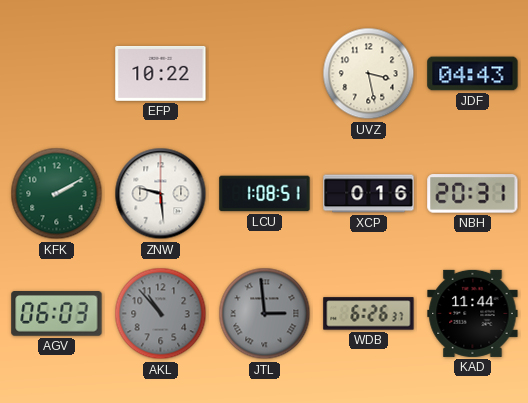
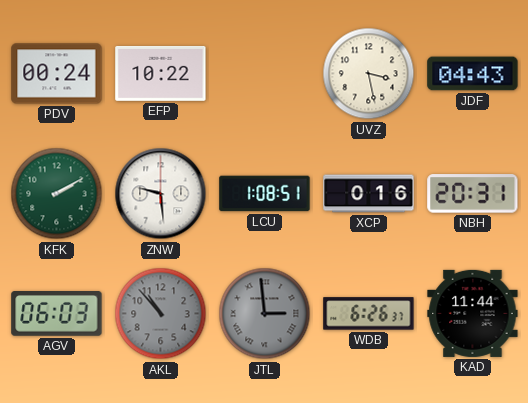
PDV: none -> 00:24 (57, 74)
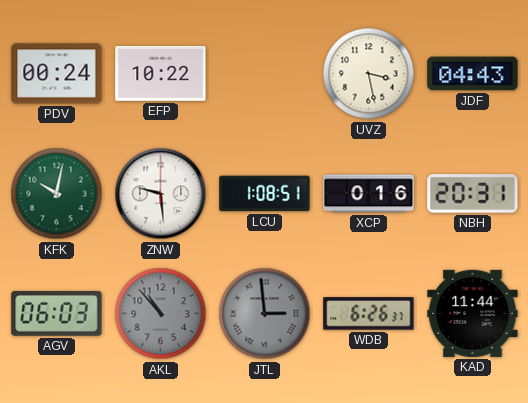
KFK: 2:10 -> 10:02 (57, 194)
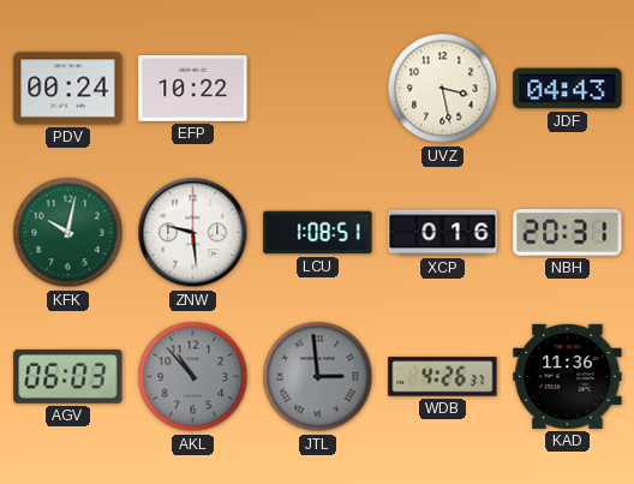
WDB: 6:26 -> 4:26 (443, 377)
KAD: 11:44 -> 11:36 (568, 376)
